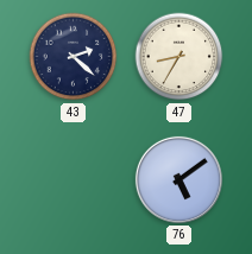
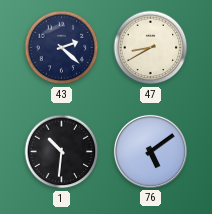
47: 8:35 -> 8:40 (151, 48)
1: none -> 10:31 (62, 152)
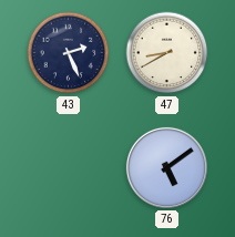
43: 2:22 -> 2:26 (69, 53)
1: 10:31 -> none (62, 152)
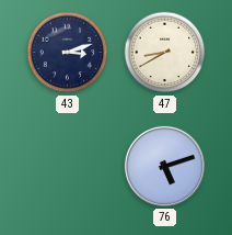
43: 2:26 -> 3:12 (68, 53)
76: 5:09 -> 5:12 (164, 166)
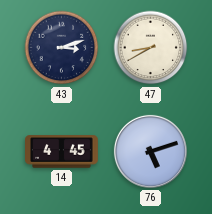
14: none -> 4:45 (62, 152)
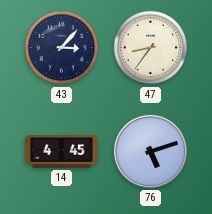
43: 3:12 -> 3:07 (62, 48)
47: 8:40 -> 8:36 (151, 48)
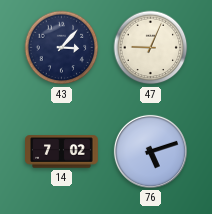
47: 8:36 -> 9:04 (151, 48)
14: 4:45 -> 7:02 (62, 152)
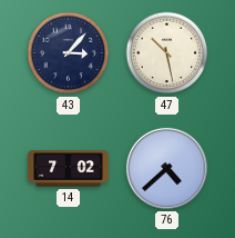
47: 9:04 -> 10:28 (167, 53)
76: 5:12 -> 4:38 (166, 168)
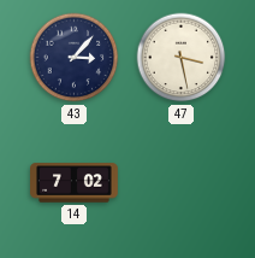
47: 10:28 -> 3:28 (182, 58)
76: 4:38 -> none (166, 168)
